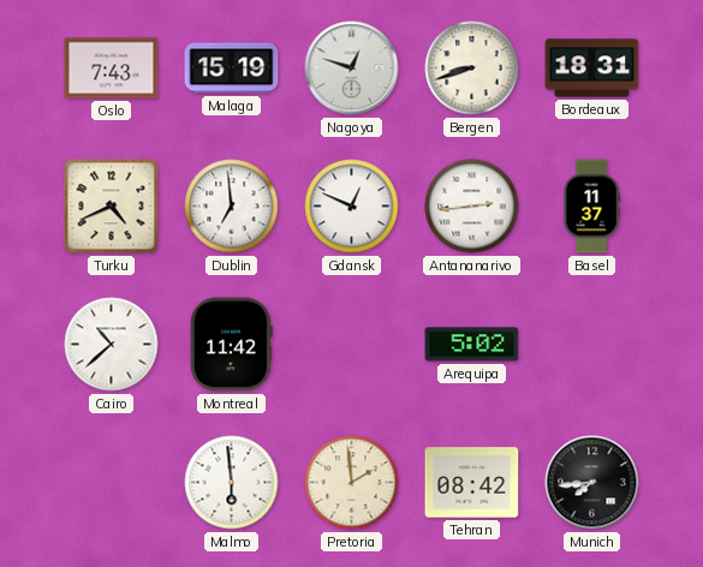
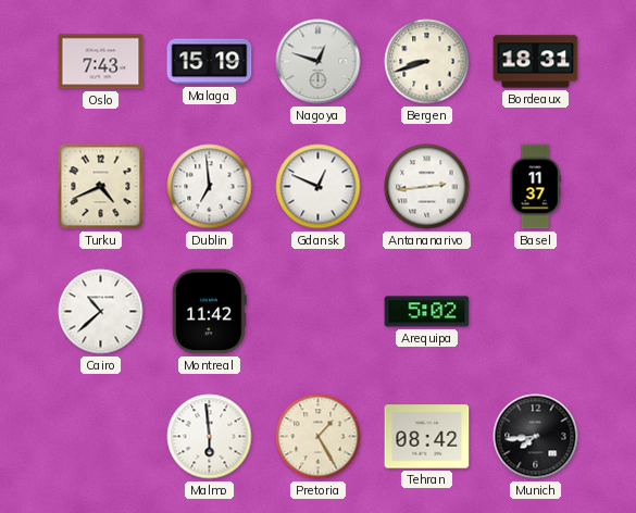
Pretoria: 1:59 -> 1:25 (319, 437)
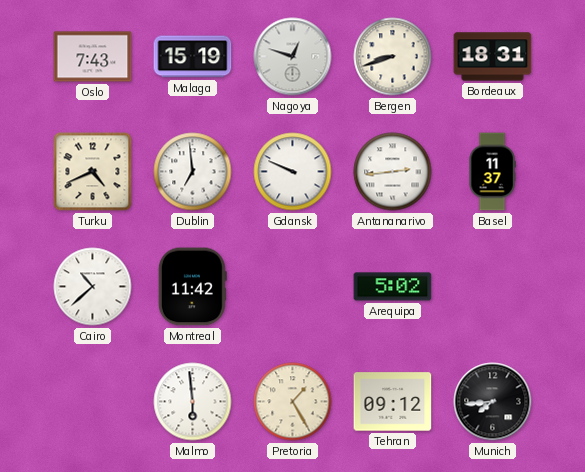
Gdansk: 12:49 -> 9:49 (293, 172)
Tehran: 08:42 -> 09:12 (393, 402)
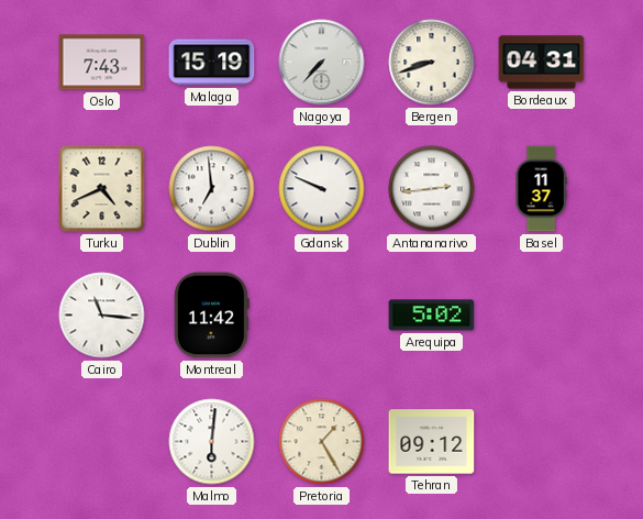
Nagoya: 12:48 -> 7:37 (322, 63)
Bordeaux: 18:31 -> 04:31 (542, 63)
Cairo: 10:38 -> 11:16 (102, 316)
Malmo: 5:59 -> 6:01 (212, 442)
Munich: 7:44 -> none (493, 402)
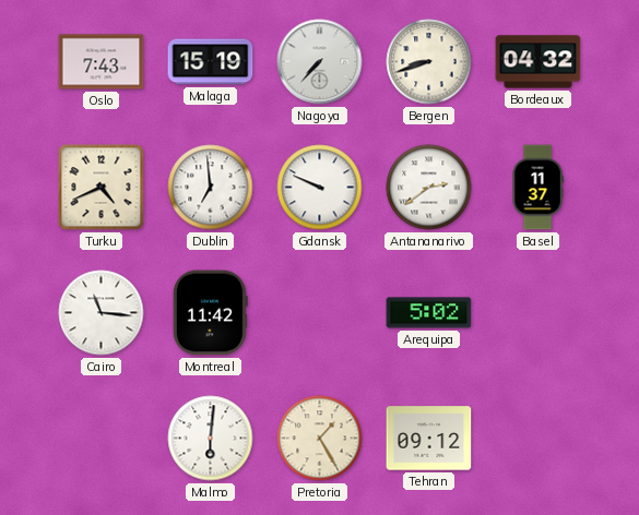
Bordeaux: 04:31 -> 04:32 (539, 62)
Antananarivo: 2:44 -> 2:39 (429, 188)
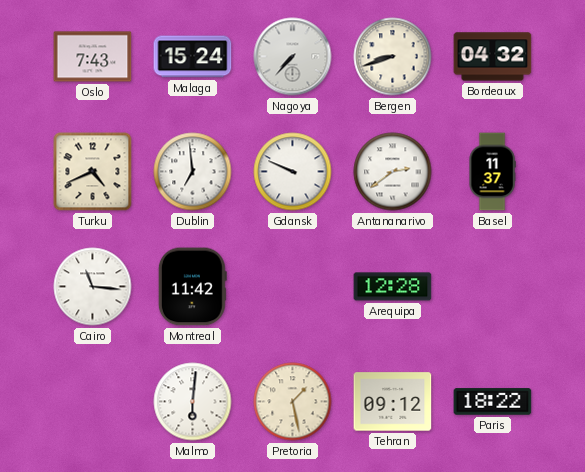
Malaga: 15:19 -> 15:24 (193, 57)
Arequipa: 5:02 -> 12:28 (393, 287)
Pretoria: 1:25 -> 1:28 (293, 402)
Paris: none -> 18:22 (493, 402)
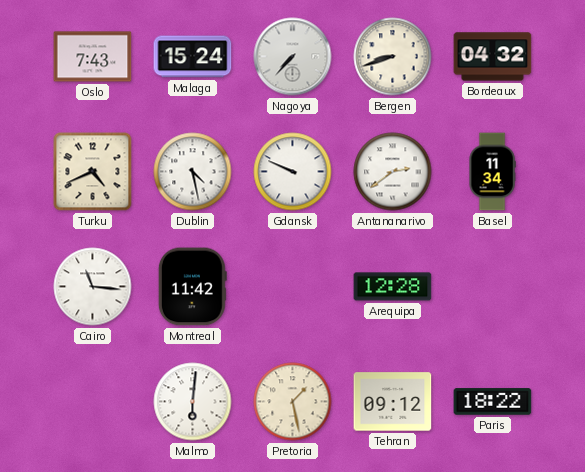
Dublin: 6:59 -> 4:28 (193, 172)
Basel: 11:37 -> 11:34 (492, 172)
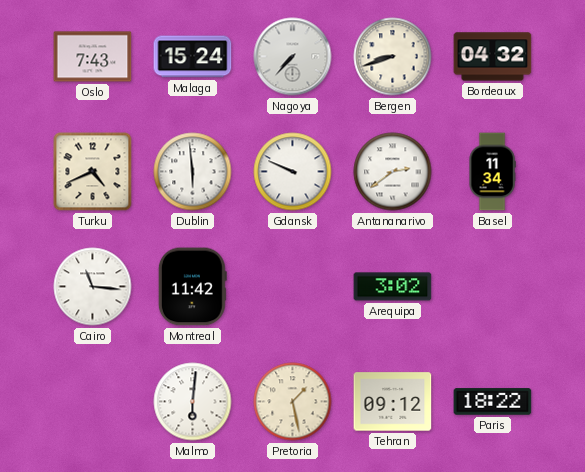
Dublin: 4:28 -> 5:59 (193, 172)
Arequipa: 12:28 -> 3:02 (393, 287)
